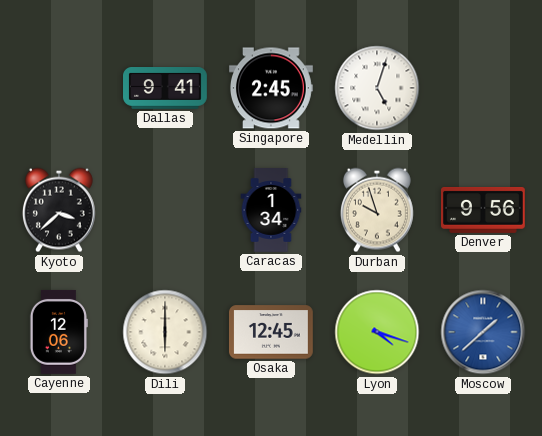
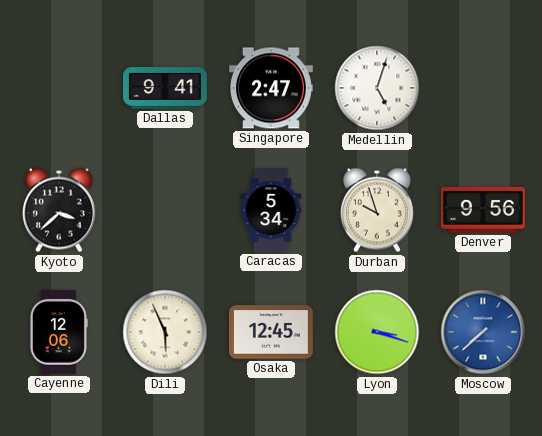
Singapore: 2:45 -> 2:47 (272, 88)
Caracas: 1:34 -> 5:34 (271, 211)
Dili: 6:00 -> 5:56 (165, 332)
Lyon: 4:18 -> 3:18 (377, 332)
Moscow: 1:38 -> 7:38 (483, 332)
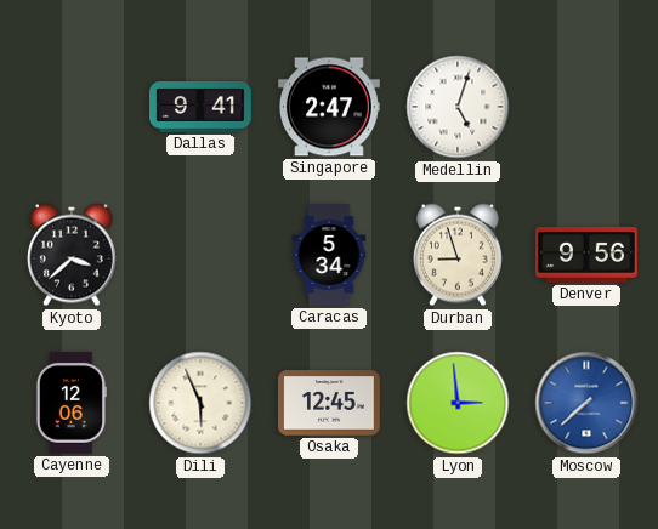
Durban: 9:57 -> 8:57 (458, 255)
Lyon: 3:18 -> 2:59 (458, 403)
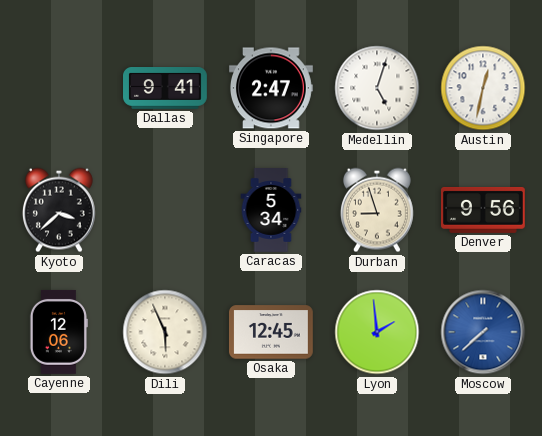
Austin: none -> 12:32 (483, 88)
Lyon: 2:59 -> 1:59 (377, 332)
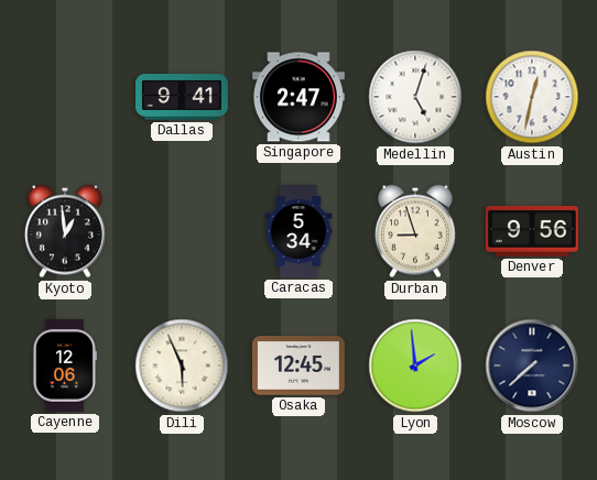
Kyoto: 3:38 -> 12:59 (65, 231)
Moscow dial: blue -> navy (532, 366)
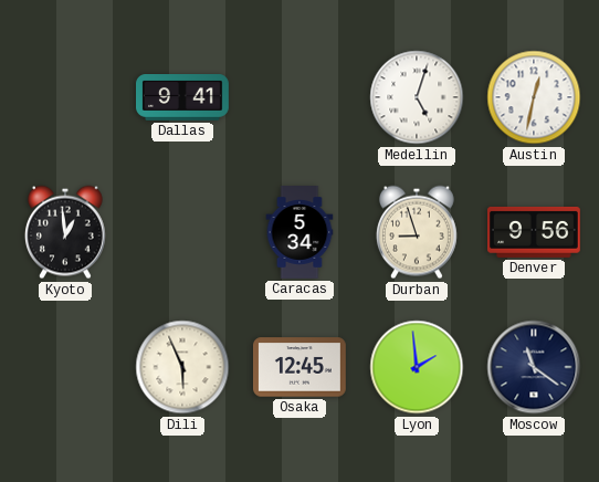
Singapore: 2:47 -> none (300, 97)
Cayenne: 12:06 -> none (64, 366)
Moscow: 7:38 -> 11:21 (534, 367)
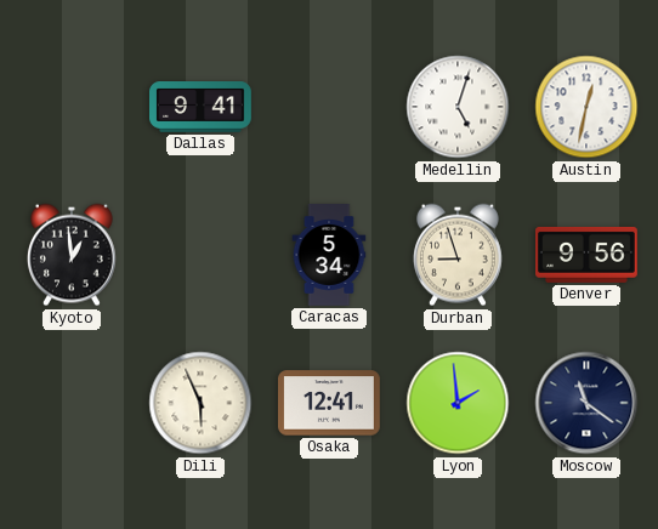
Osaka: 12:45 -> 12:41 (329, 403)
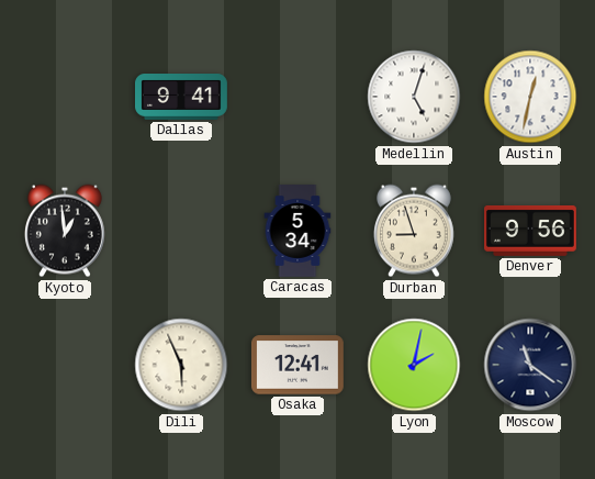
Lyon: 1:59 -> 2:02 (414, 365)
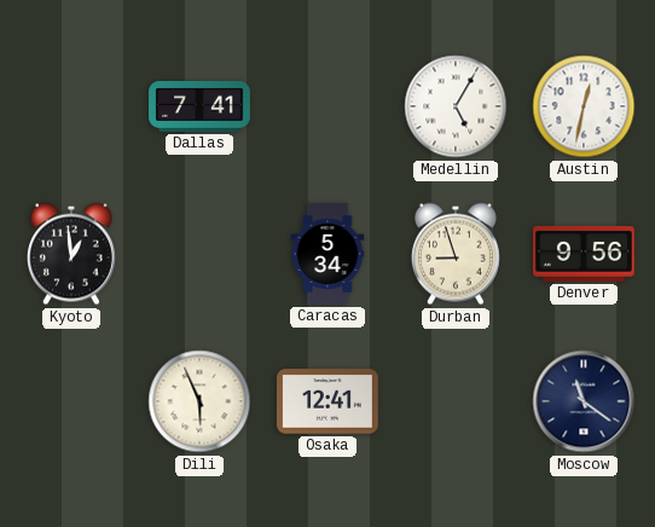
Dallas: 9:41 -> 7:41 (201, 108)
Medellin: 5:03 -> 5:05 (456, 106)
Lyon: 2:02 -> none (414, 365)
